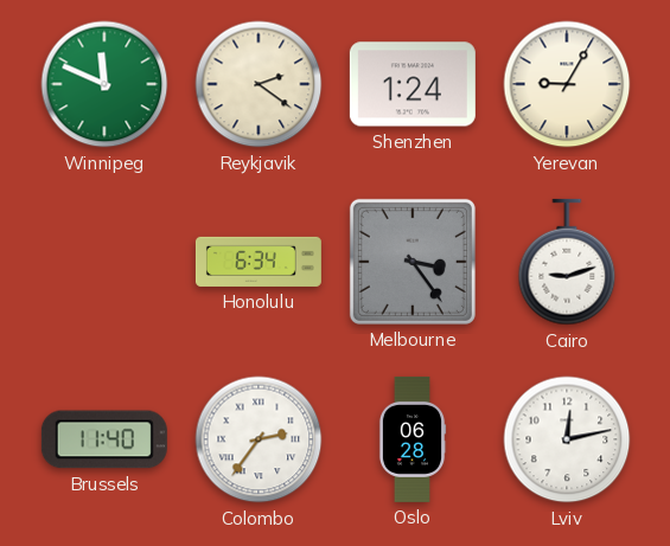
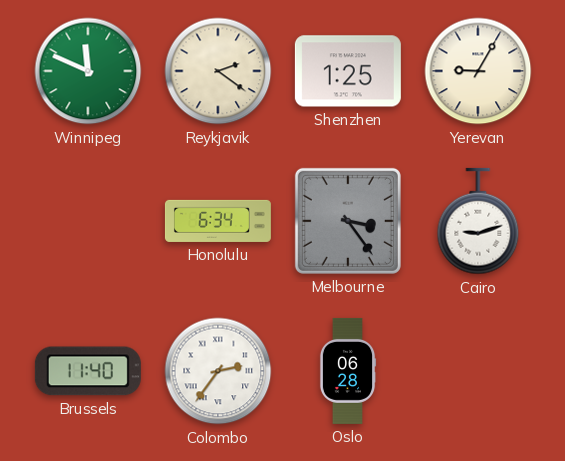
Shenzhen: 1:24 -> 1:25 (348, 71)
Lviv: 12:13 -> none (567, 439)
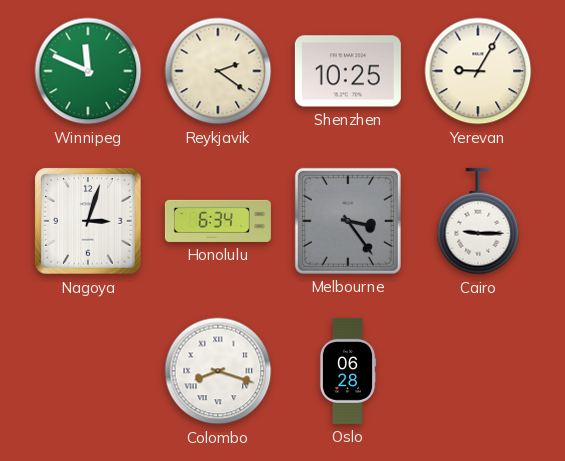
Shenzhen: 1:25 -> 10:25 (348, 71)
Nagoya: none -> 3:03 (88, 221)
Cairo: 9:12 -> 9:15 (478, 221)
Brussels: 11:40 -> none (88, 371)
Colombo: 2:36 -> 8:18 (218, 371)
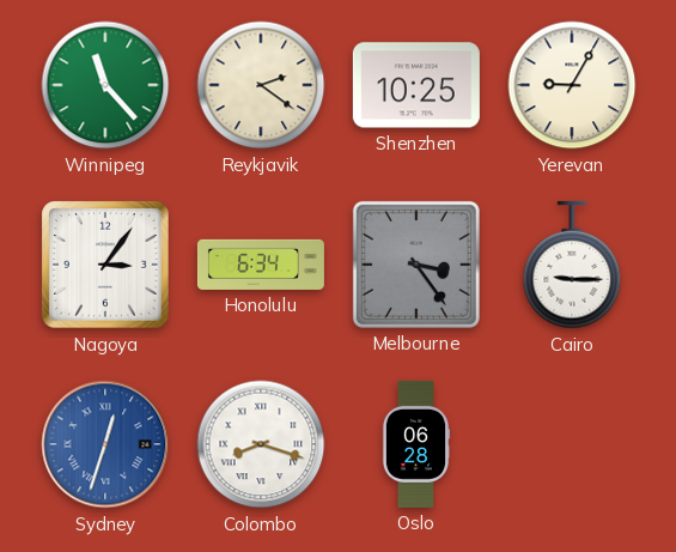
Winnipeg: 11:49 -> 11:23 (105, 85)
Nagoya: 3:03 -> 3:06 (105, 265)
Sydney: none -> 12:33 (105, 444)
